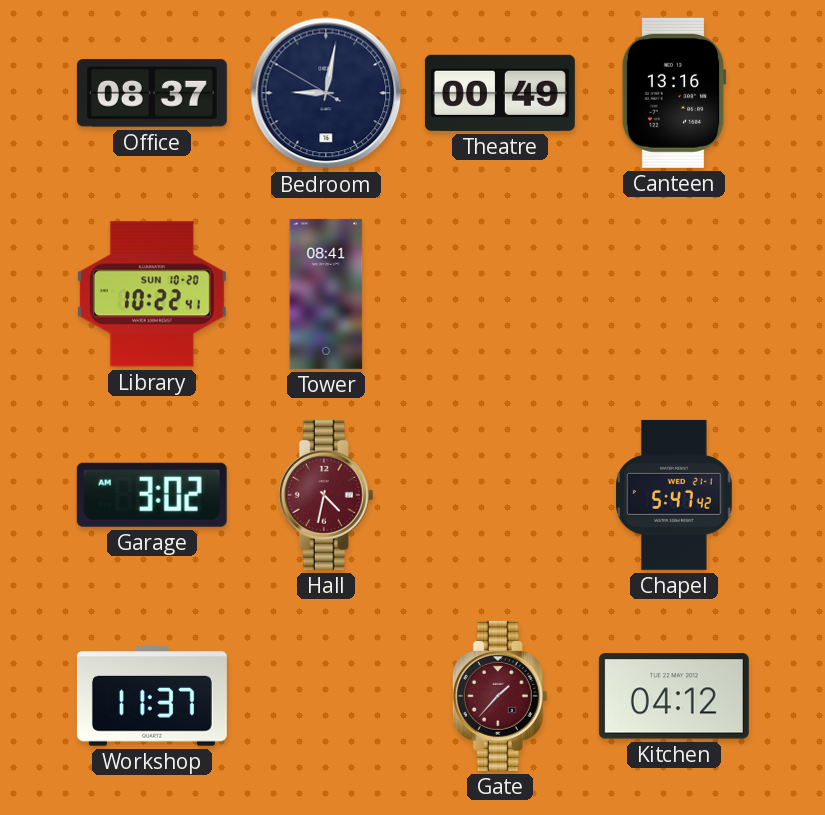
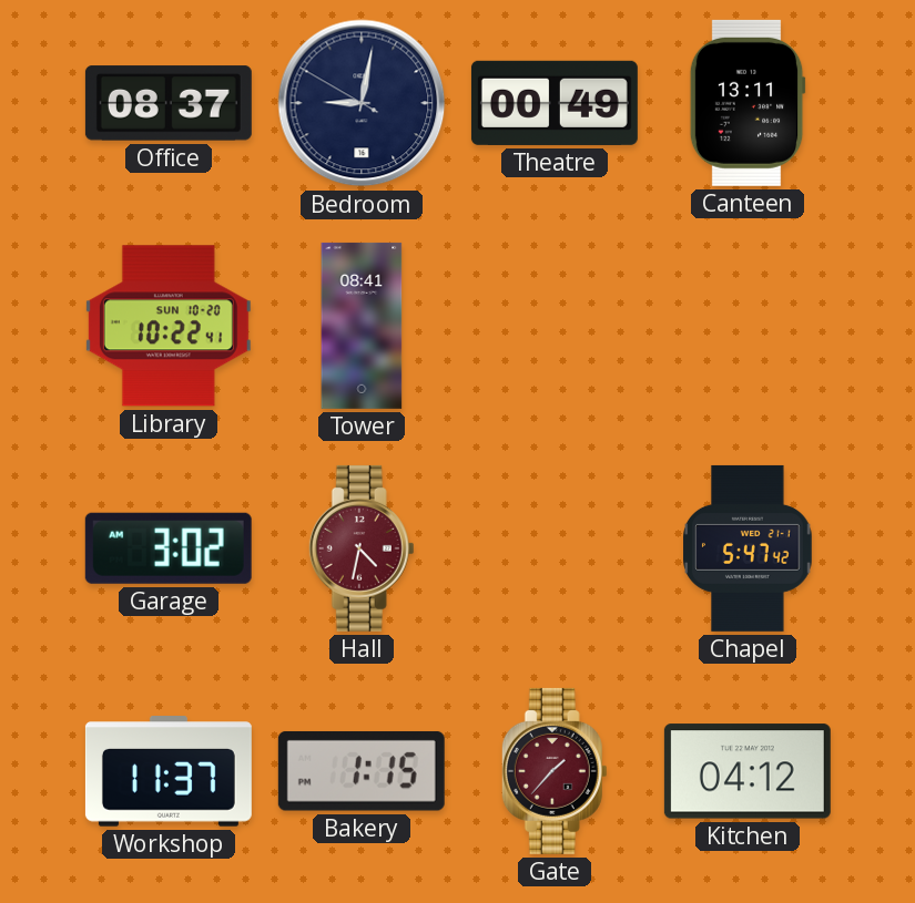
Canteen: 13:16 -> 13:11 (748, 103)
Bakery: none -> 1:15 (362, 771)
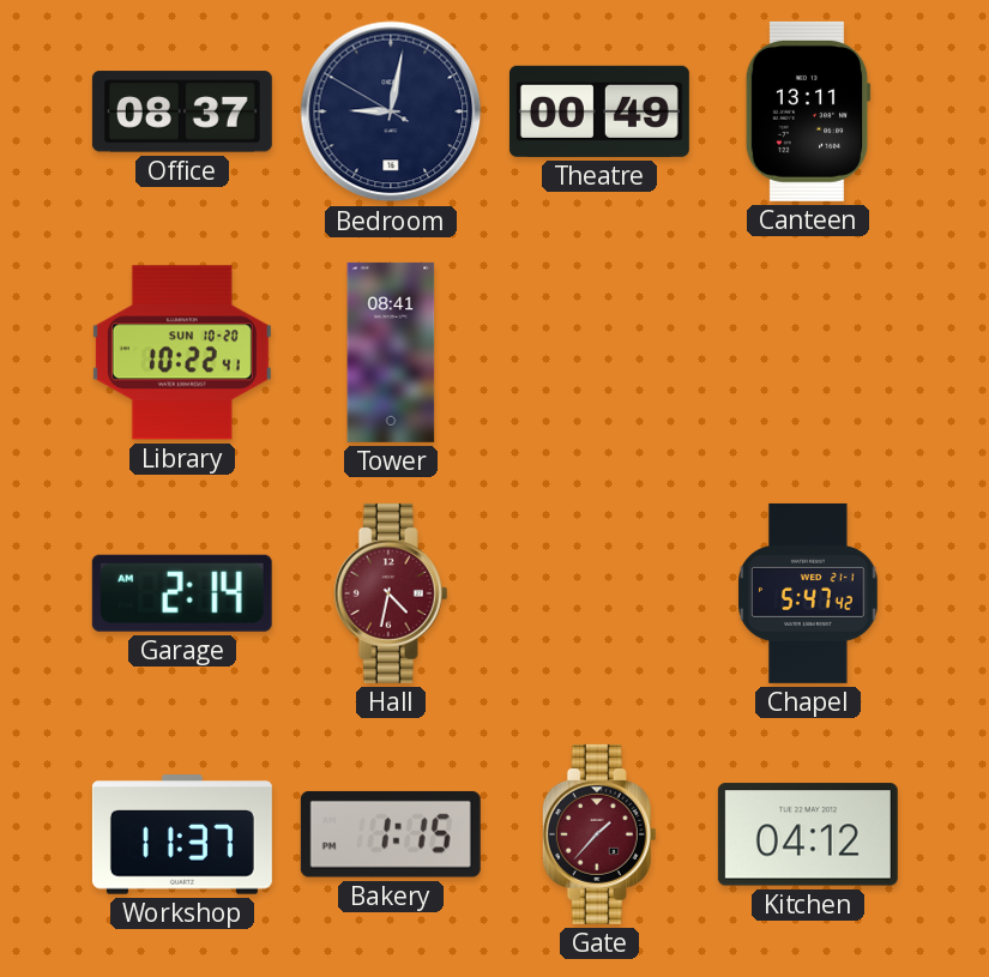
Garage: 3:02 -> 2:14 (182, 593)
